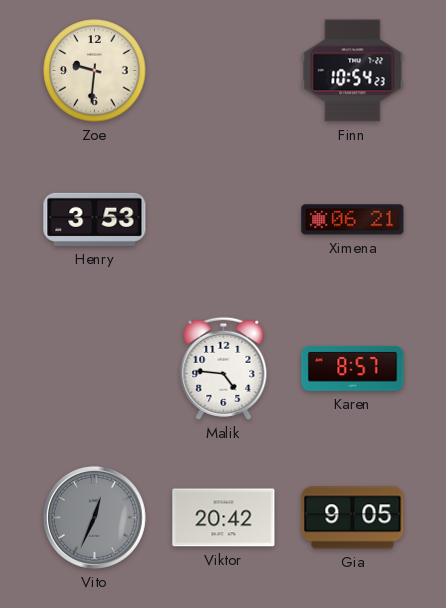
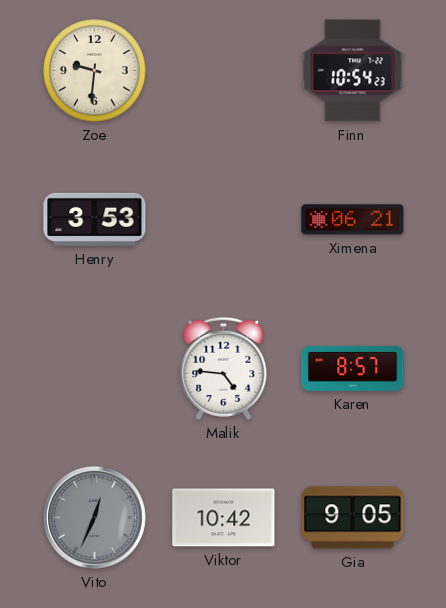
Viktor: 20:42 -> 10:42 (224, 518)
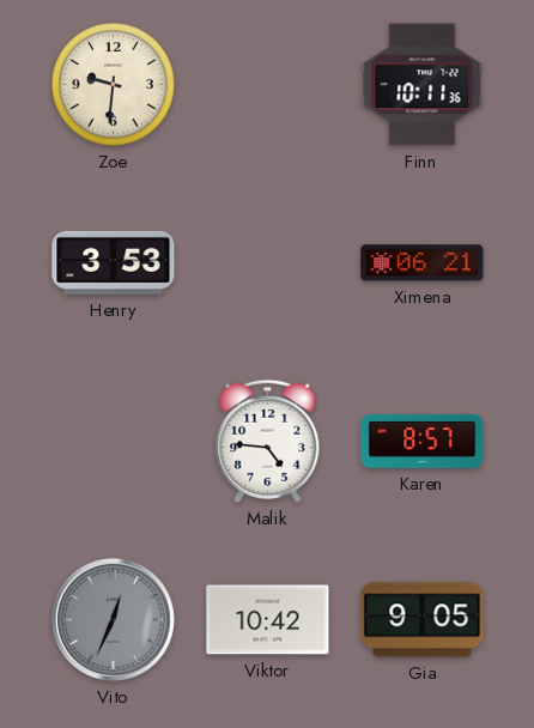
Finn: 10:54 -> 10:11 (423, 85)
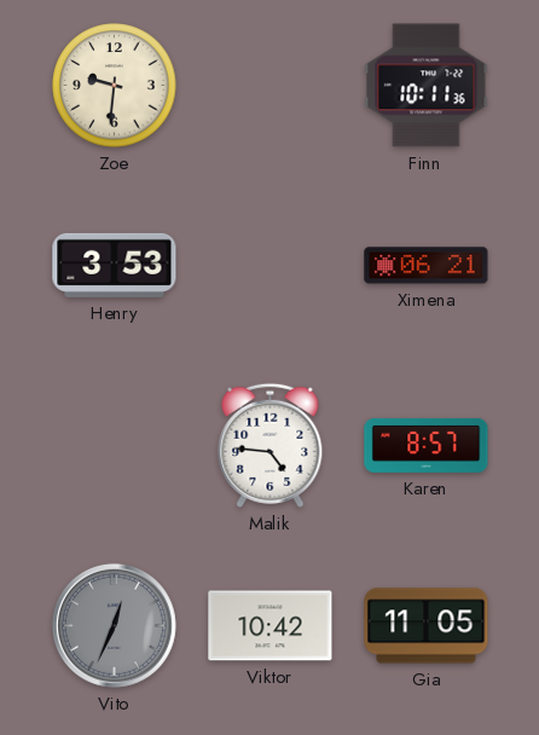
Gia: 9:05 -> 11:05 (427, 626)
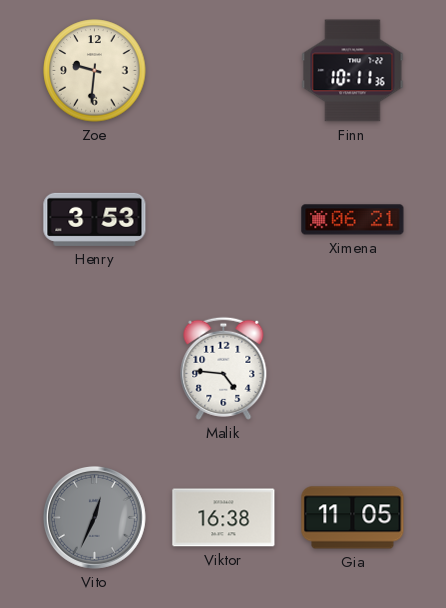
Karen: 8:57 -> none (427, 445)
Viktor: 10:42 -> 16:38 (224, 518)
